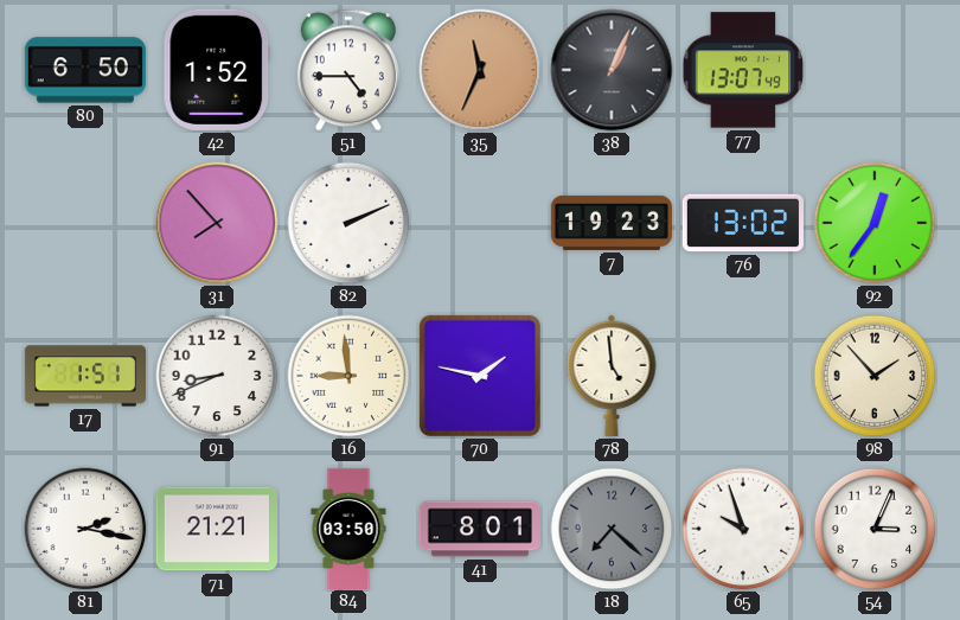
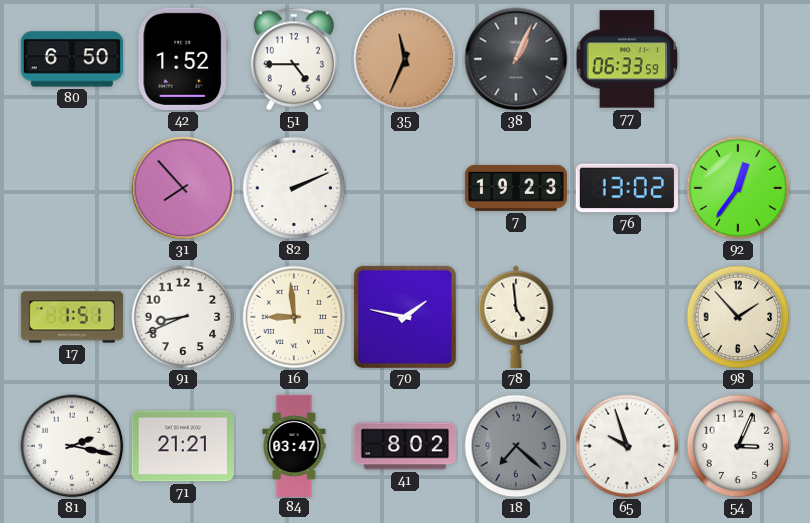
77: 13:07 -> 06:33 (627, 59)
84: 03:50 -> 03:47 (294, 445)
41: 8:01 -> 8:02 (404, 446)
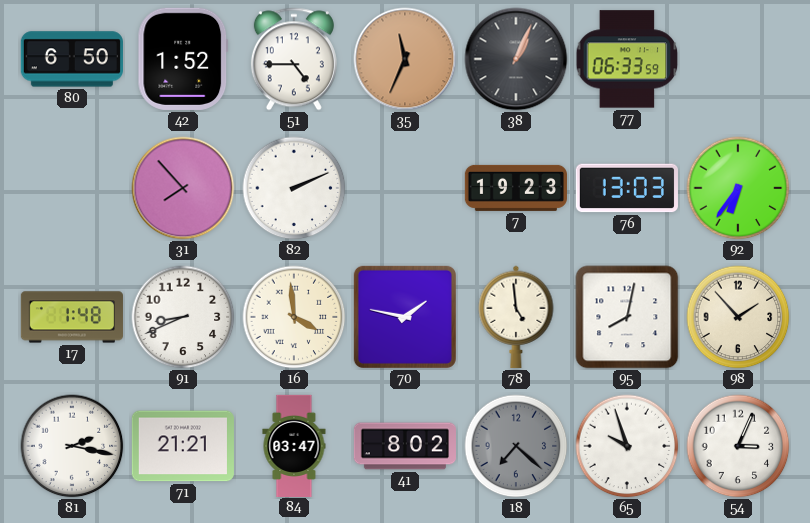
76: 13:02 -> 13:03 (627, 188)
92: 12:36 -> 6:36 (738, 188)
17: 1:51 -> 1:48 (72, 317)
16: 8:59 -> 3:59 (294, 317)
95: none -> 8:02 (627, 317)
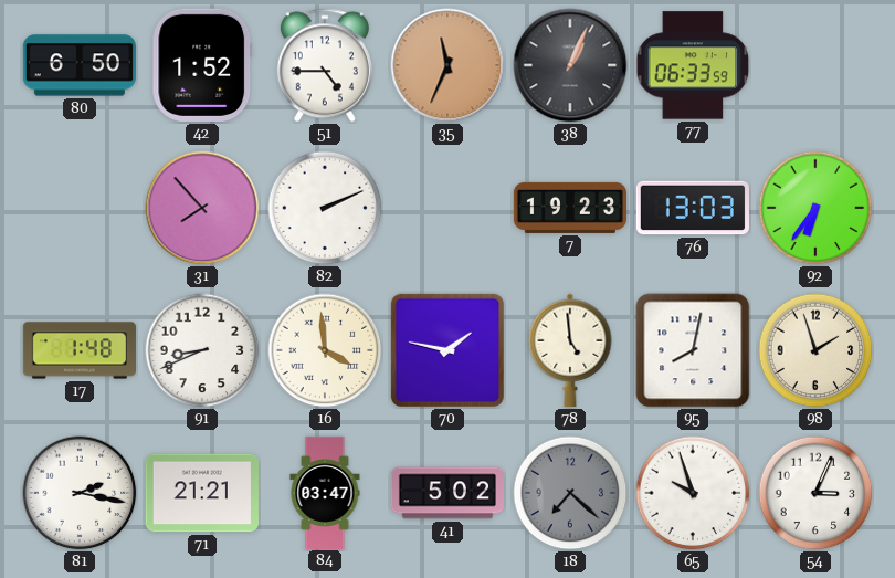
98: 1:53 -> 1:57 (815, 350)
41: 8:02 -> 5:02 (446, 493)
